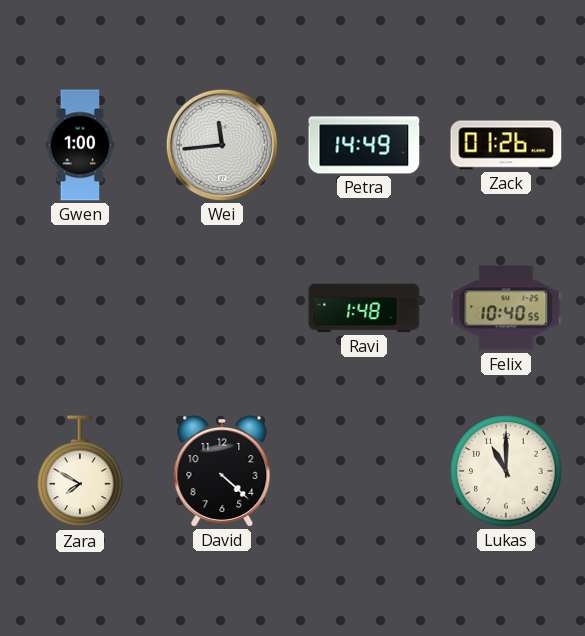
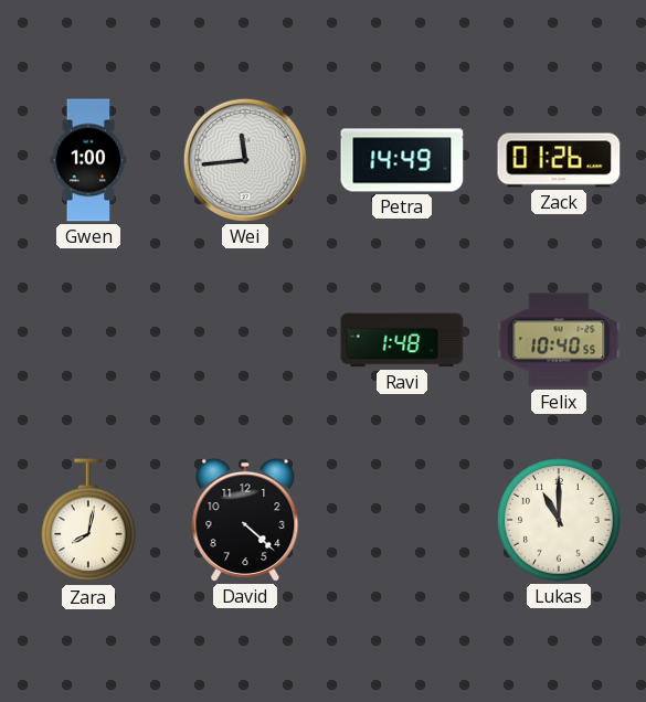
Zara: 7:50 -> 8:02 (88, 521)
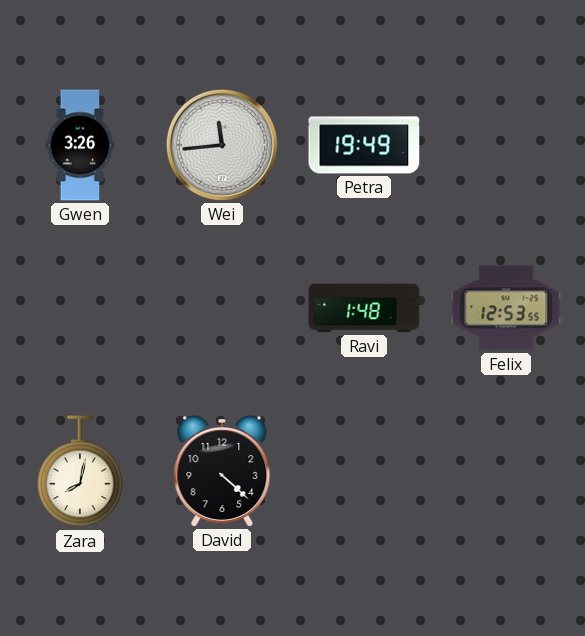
Gwen: 1:00 -> 3:26 (80, 145)
Petra: 14:49 -> 19:49 (364, 145)
Zack: 01:26 -> none (559, 160)
Felix: 10:40 -> 12:53 (506, 308)
Lukas: 11:00 -> none (559, 520)
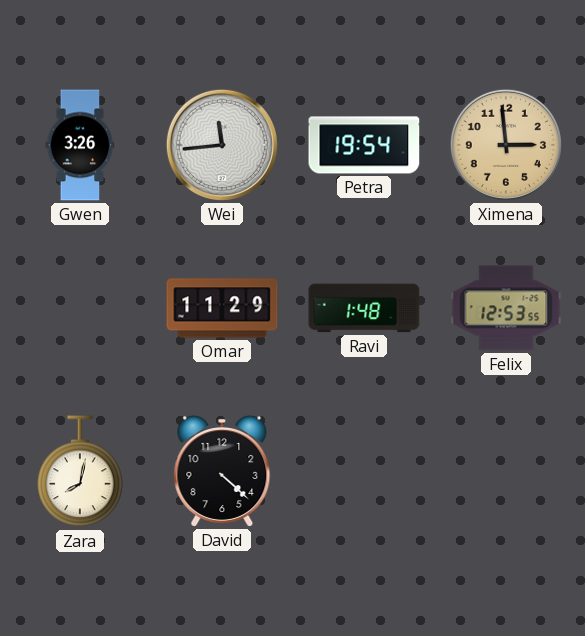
Petra: 19:49 -> 19:54 (364, 145)
Ximena: none -> 2:59 (506, 145)
Omar: none -> 11:29 (222, 308)
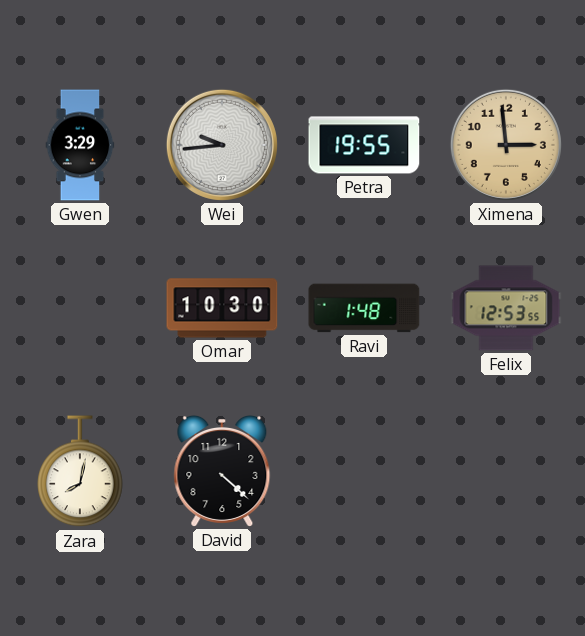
Gwen: 3:26 -> 3:29 (80, 145)
Wei: 11:44 -> 9:44 (222, 145)
Petra: 19:54 -> 19:55 (364, 145)
Omar: 11:29 -> 10:30 (222, 308)
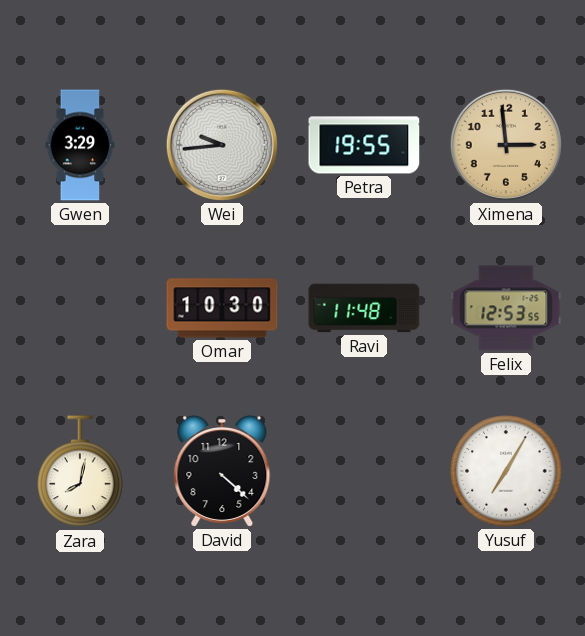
Ravi: 1:48 -> 11:48 (364, 308)
Yusuf: none -> 7:05 (506, 471)
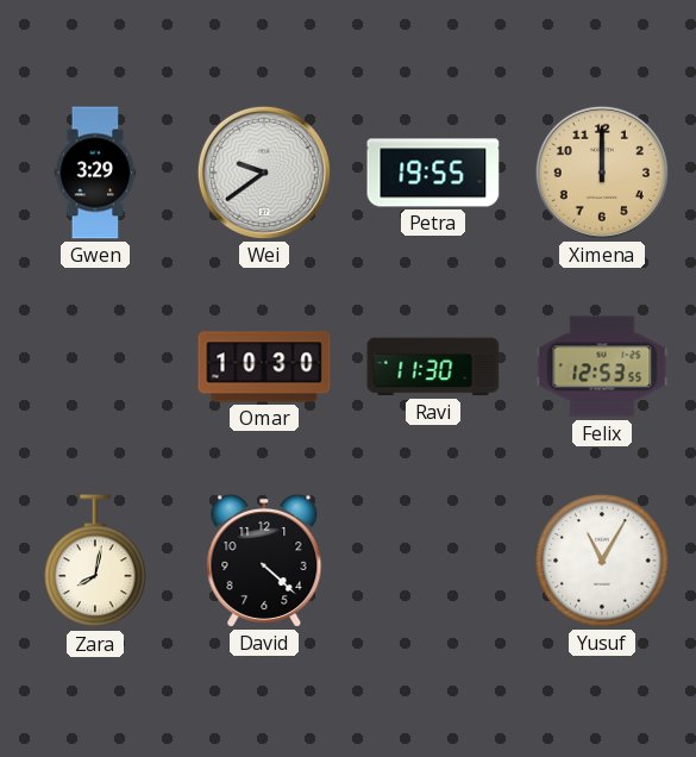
Wei: 9:44 -> 9:39 (264, 173)
Ximena: 2:59 -> 12:00 (602, 173)
Ravi: 11:48 -> 11:30 (433, 367)
Yusuf: 7:05 -> 11:05 (602, 561)
